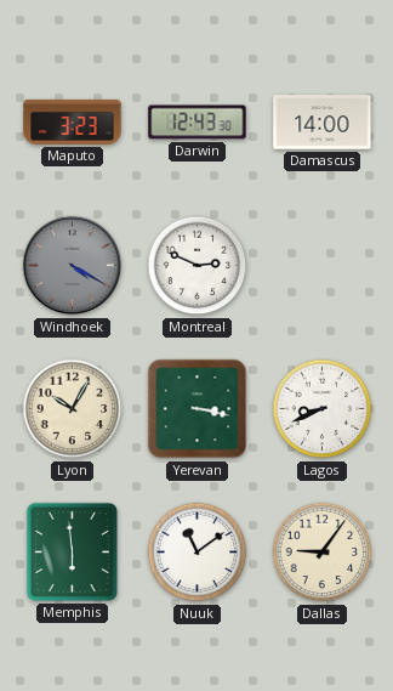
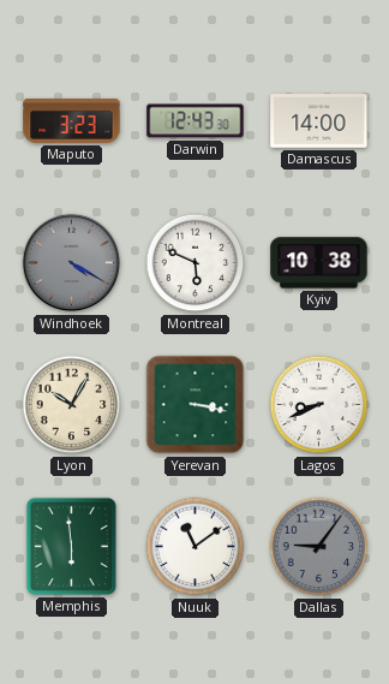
Montreal: 2:49 -> 5:49 (196, 263)
Kyiv: none -> 10:38 (319, 263)
Dallas dial: cream -> grey (319, 547)
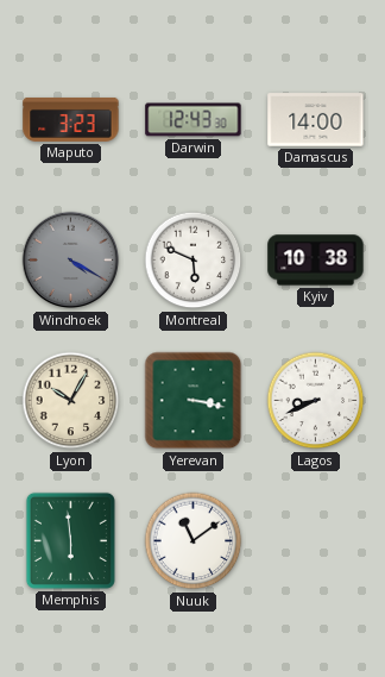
Dallas: 9:06 -> none (319, 547)
